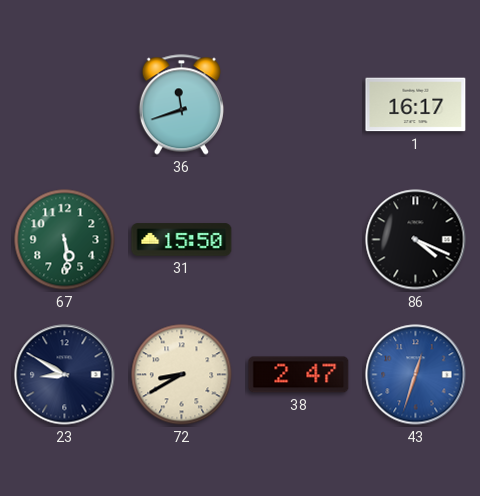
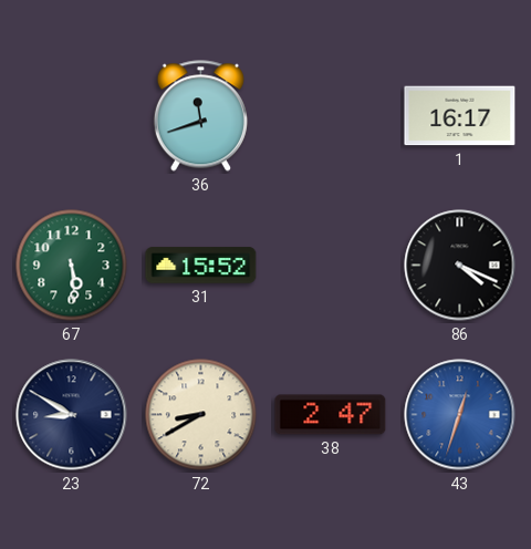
31: 15:50 -> 15:52 (201, 266)
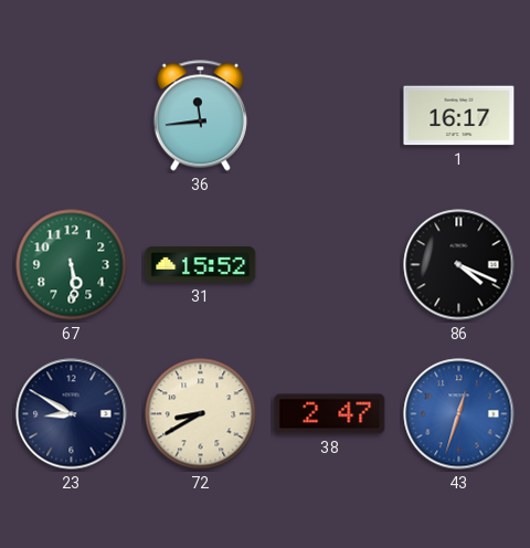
36: 11:42 -> 11:44 (200, 116)
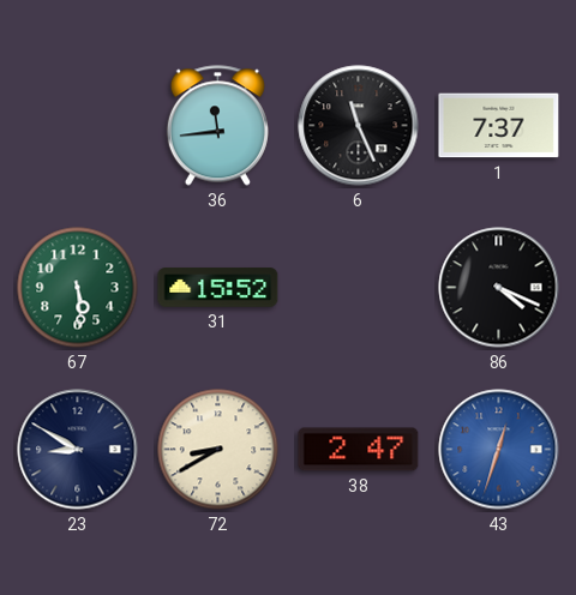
6: none -> 11:26 (359, 126)
1: 16:17 -> 7:37 (499, 126)
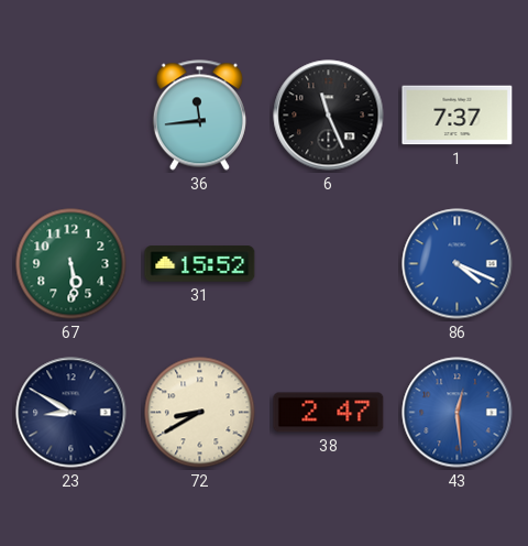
86 dial: black -> blue (458, 264)
43: 12:33 -> 12:29 (458, 413)
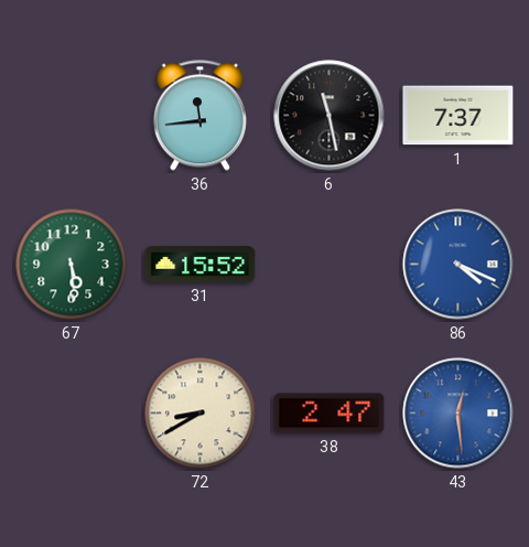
6: 11:26 -> 11:28 (330, 116)
23: 8:50 -> none (71, 413)
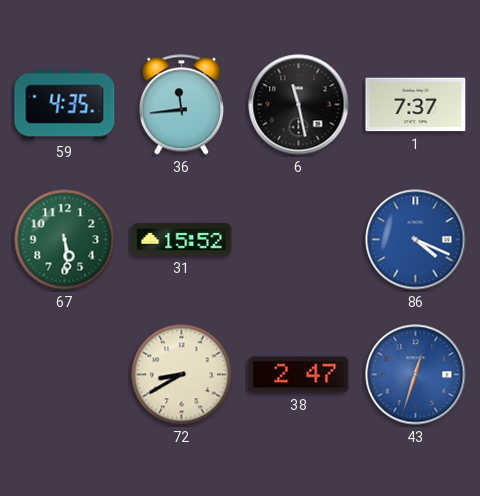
59: none -> 4:35 (65, 105)
43: 12:29 -> 12:33 (416, 375)
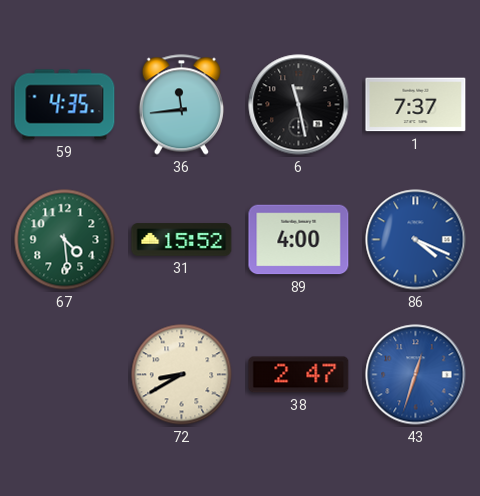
67: 5:29 -> 4:29 (65, 240)
89: none -> 4:00 (299, 240)
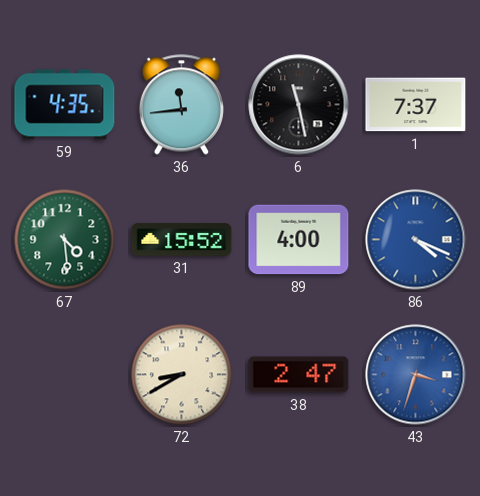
43: 12:33 -> 3:33 (416, 375)
